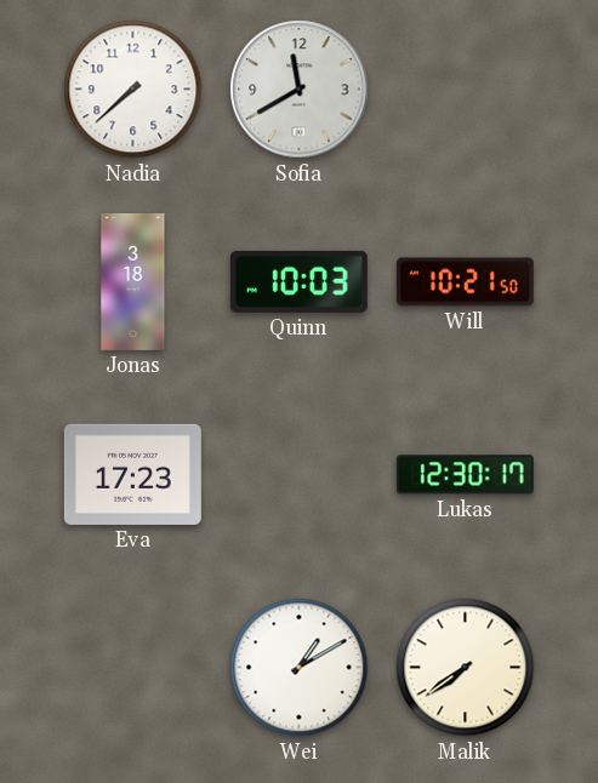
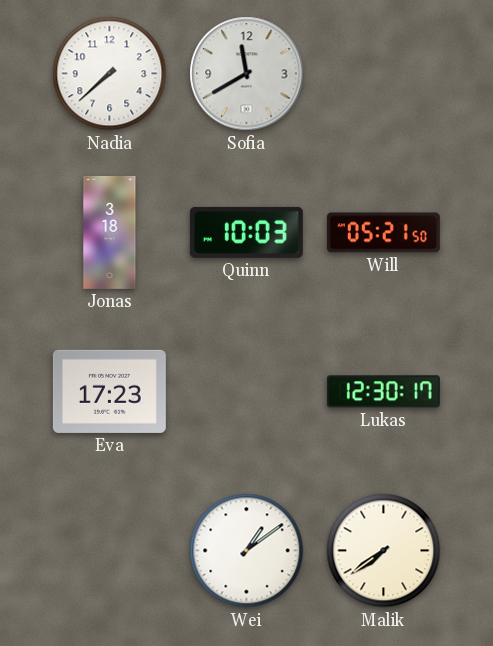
Will: 10:21 -> 05:21 (383, 233)
Wei: 1:10 -> 1:09 (247, 551)
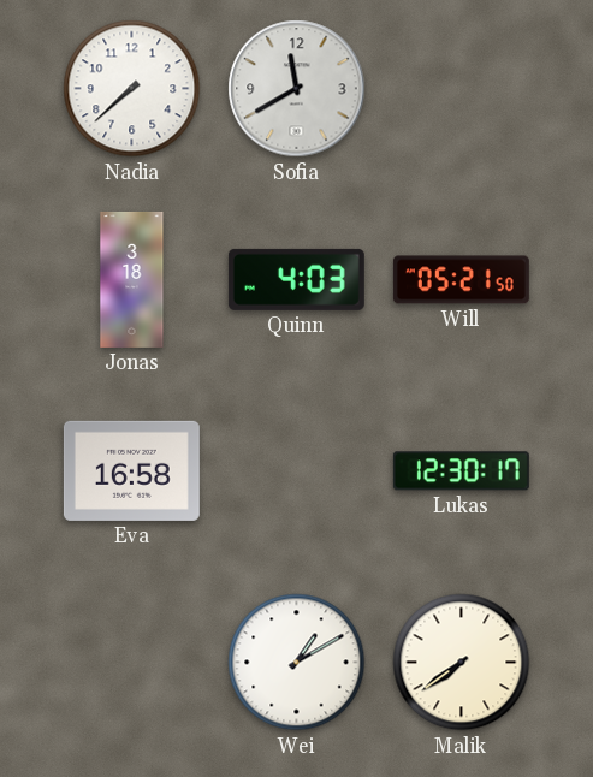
Quinn: 10:03 -> 4:03 (296, 279)
Eva: 17:23 -> 16:58 (131, 470)
Wei: 1:09 -> 1:10 (297, 663)
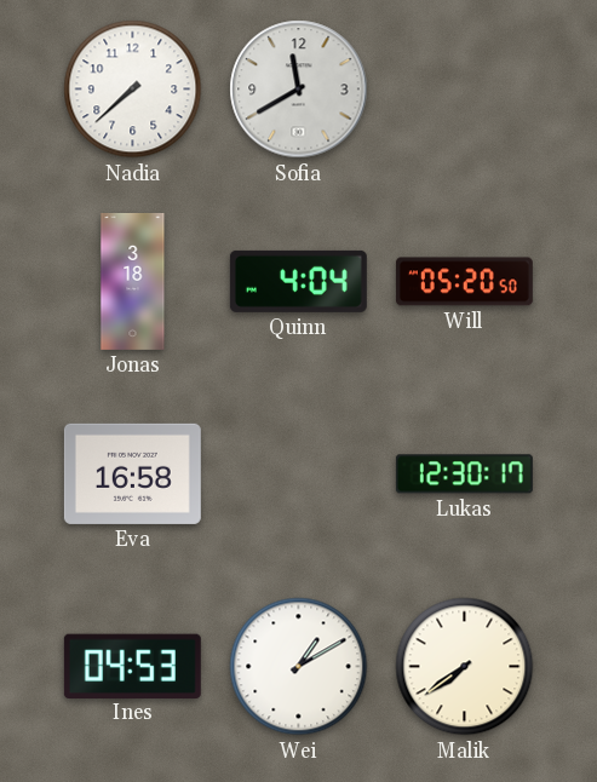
Quinn: 4:03 -> 4:04 (298, 281)
Will: 05:21 -> 05:20 (464, 282)
Ines: none -> 04:53 (132, 666)
